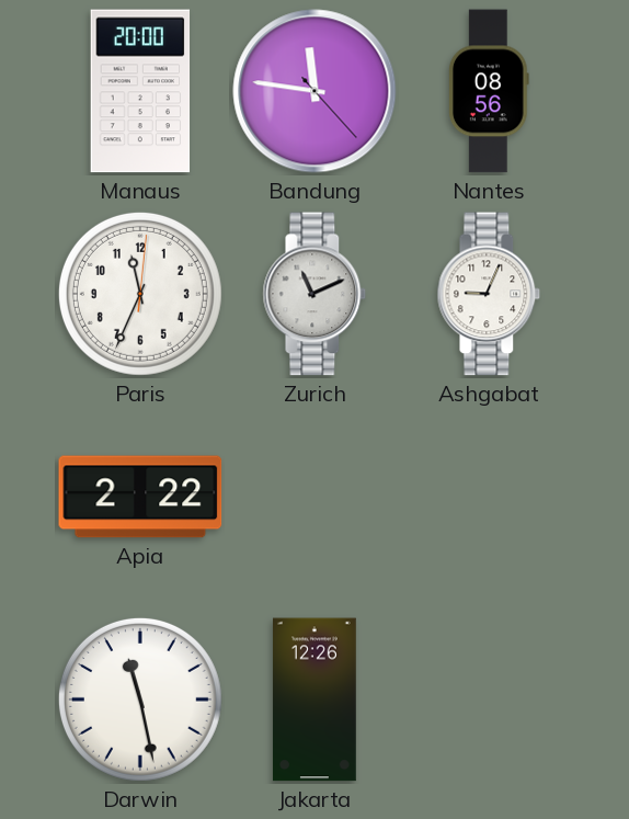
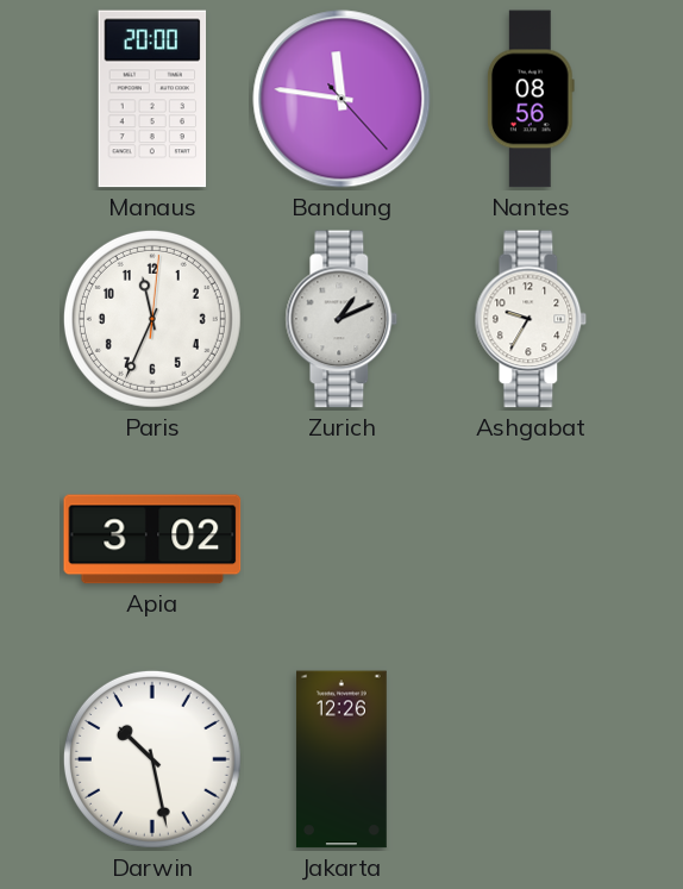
Zurich: 11:11 -> 1:11 (342, 319)
Ashgabat: 9:04 -> 9:35 (531, 319)
Apia: 2:22 -> 3:02 (152, 539)
Darwin: 11:28 -> 10:28 (152, 759)
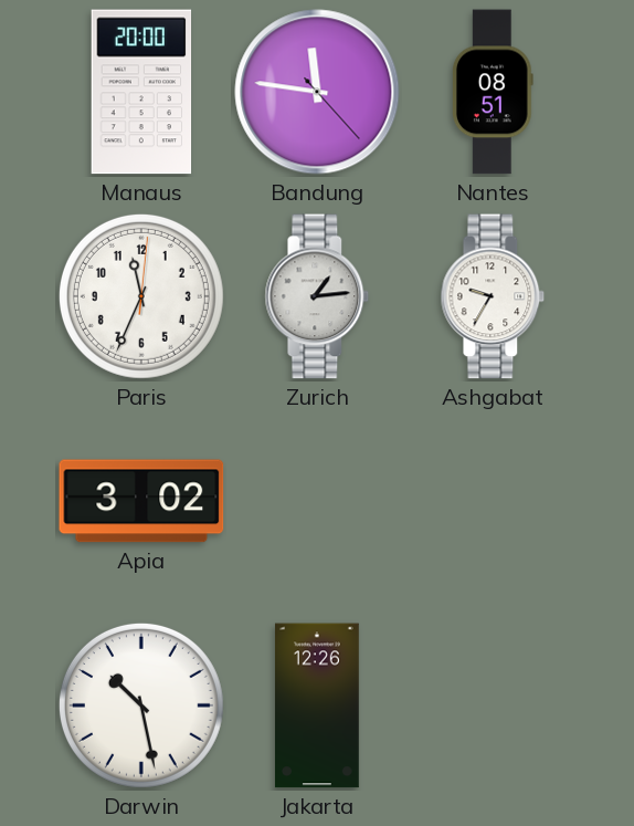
Nantes: 08:56 -> 08:51 (493, 92)
Zurich: 1:11 -> 1:14 (317, 296)
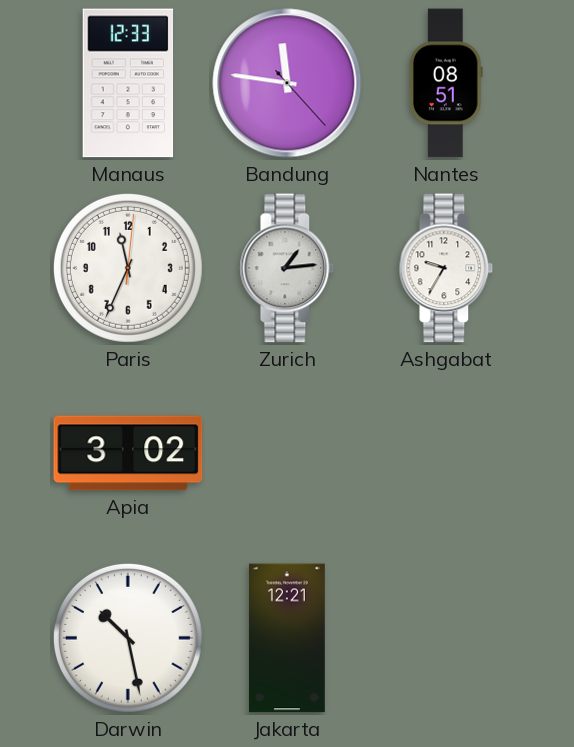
Manaus: 20:00 -> 12:33 (128, 83)
Jakarta: 12:26 -> 12:21 (287, 638)
